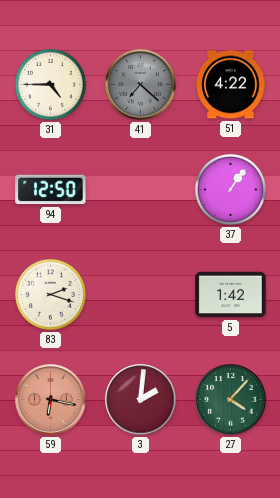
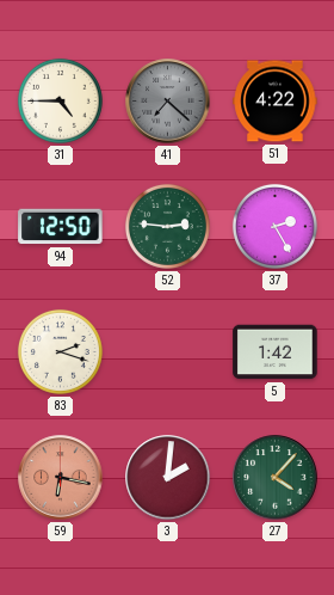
52: none -> 2:46 (167, 226)
37: 1:06 -> 2:25 (274, 226)
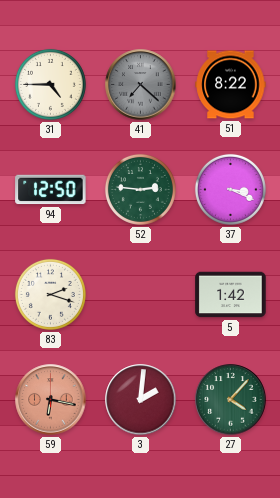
51: 4:22 -> 8:22 (231, 85)
37: 2:25 -> 3:19 (230, 189)
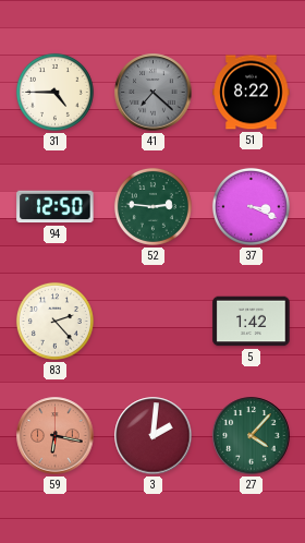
83: 2:18 -> 2:23 (54, 321)
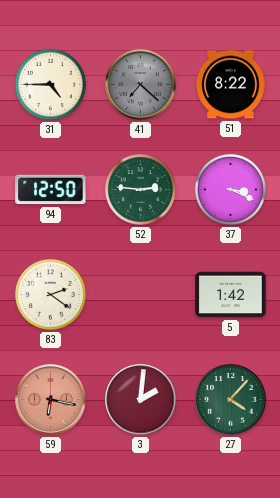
83: 2:23 -> 2:21 (50, 294)
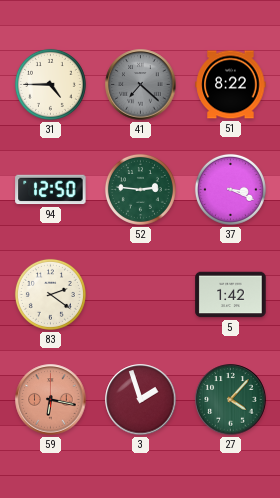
3: 2:01 -> 1:57 (141, 400)
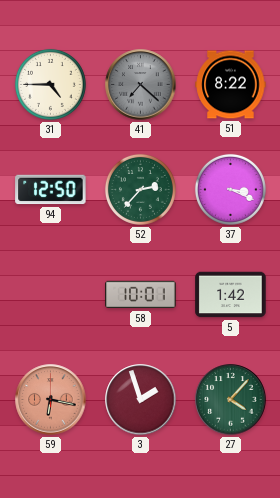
52: 2:46 -> 2:37 (140, 189)
83: 2:21 -> none (50, 294)
58: none -> 10:01 (141, 295)
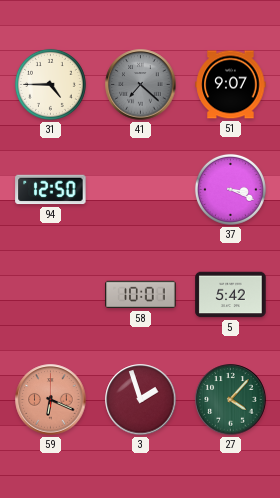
51: 8:22 -> 9:07 (231, 85)
52: 2:37 -> none (140, 189)
5: 1:42 -> 5:42 (231, 295)
59: 6:17 -> 6:19 (51, 400)
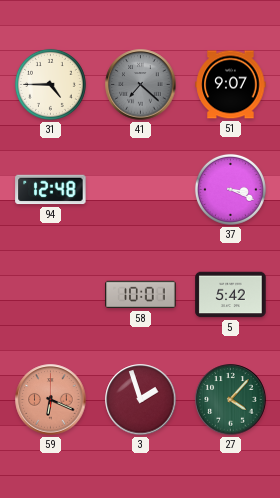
94: 12:50 -> 12:48 (51, 190)
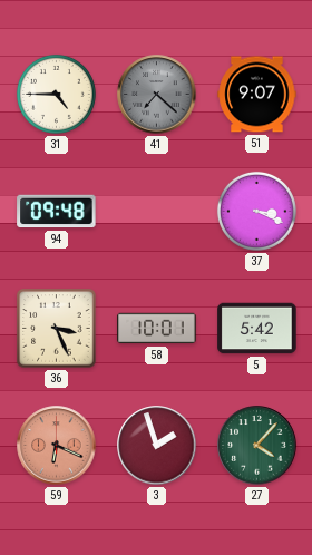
94: 12:48 -> 09:48 (57, 212)
36: none -> 3:26 (57, 329)
